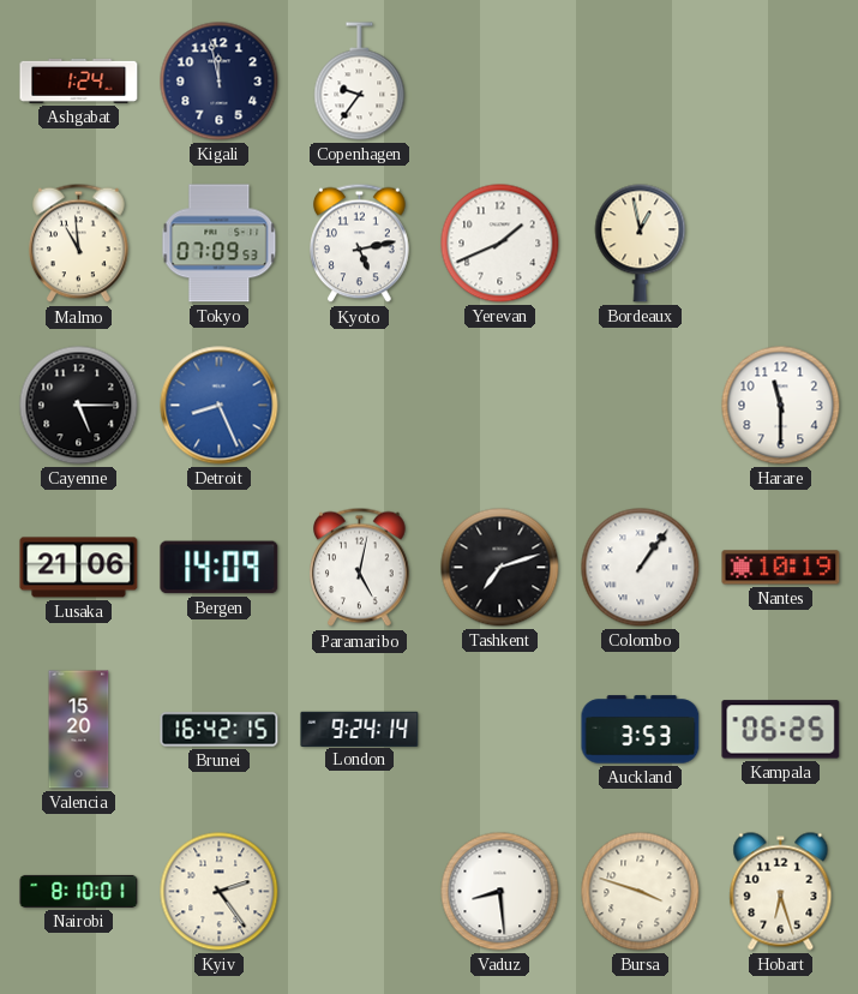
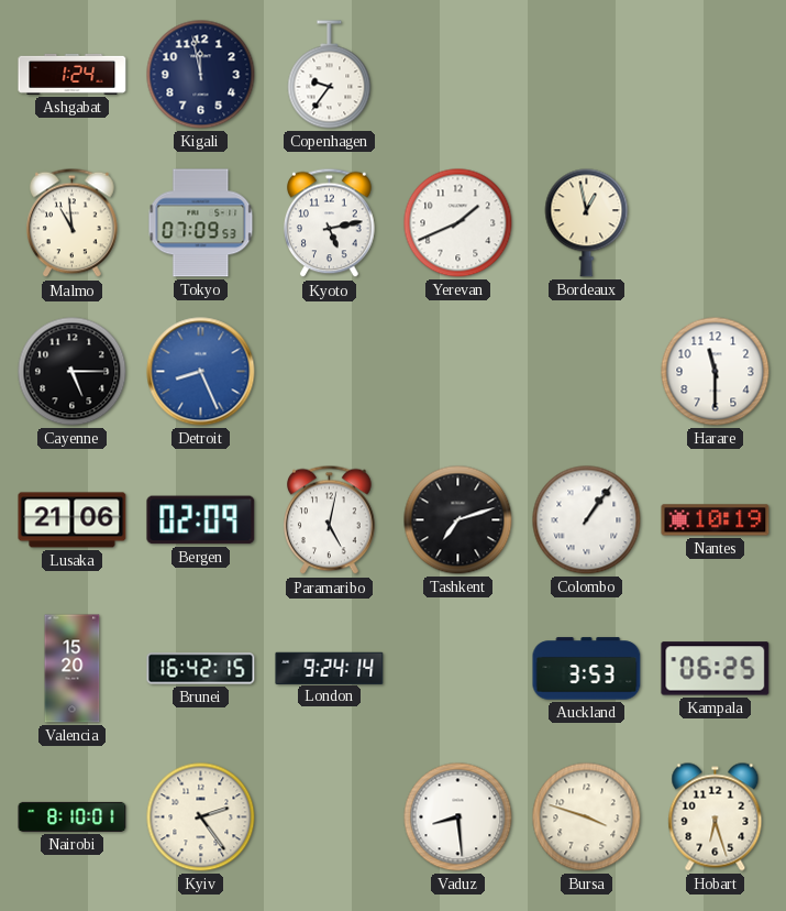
Bergen: 14:09 -> 02:09 (201, 520)
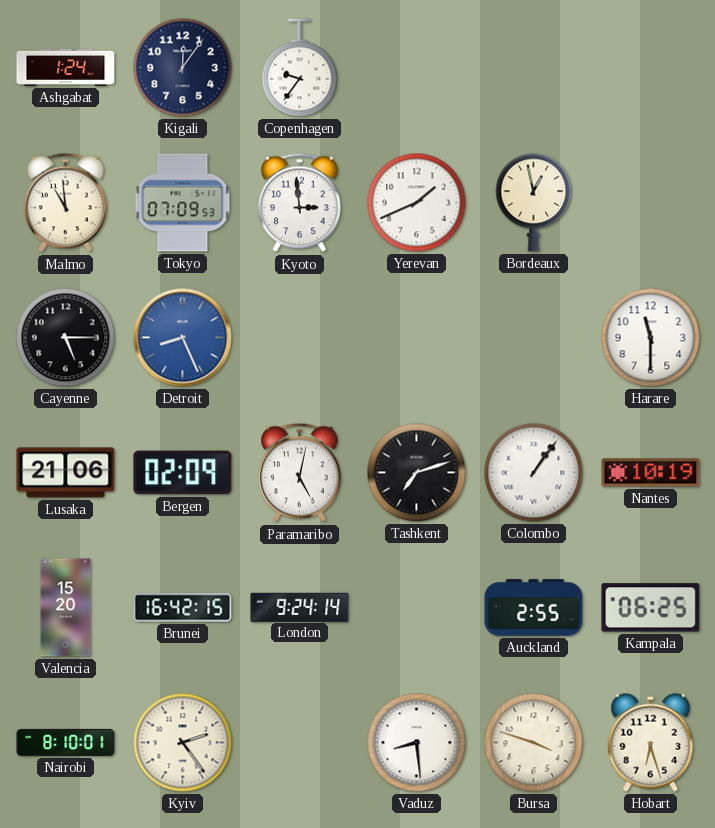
Kigali: 11:58 -> 12:06 (183, 68)
Kyoto: 5:13 -> 2:59 (300, 203)
Auckland: 3:53 -> 2:55 (534, 608)
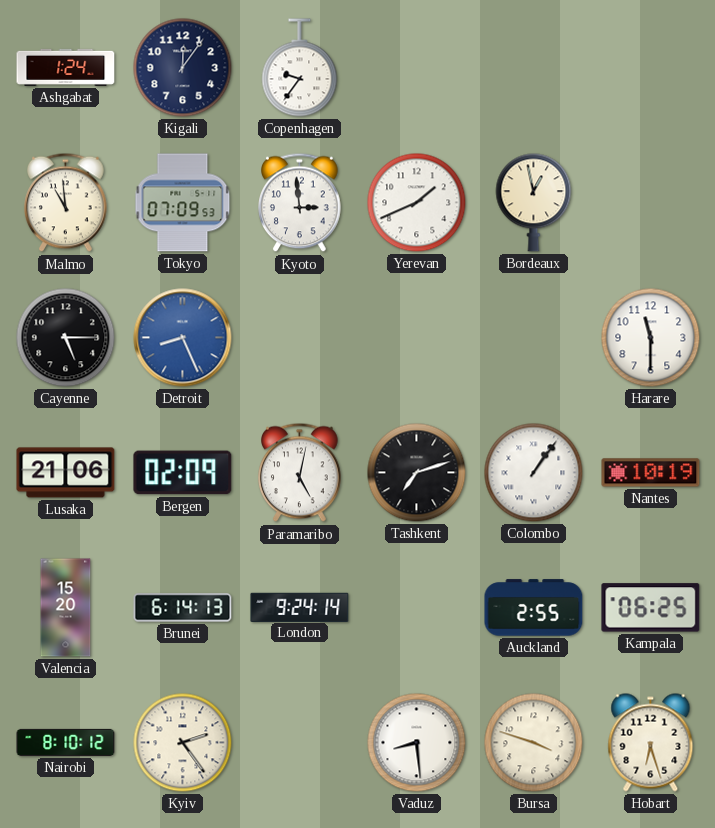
Brunei: 16:42 -> 6:14 (183, 608)
Nairobi: 8:10:01 -> 8:10:12 (66, 742)
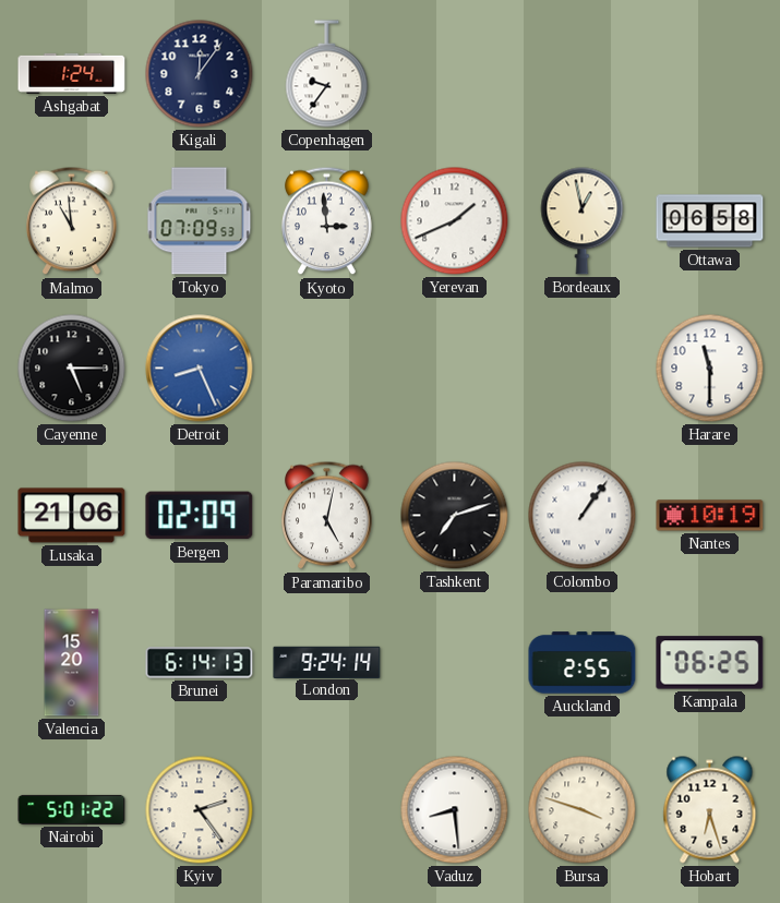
Ottawa: none -> 06:58 (710, 221)
Nairobi: 8:10 -> 5:01 (72, 809)
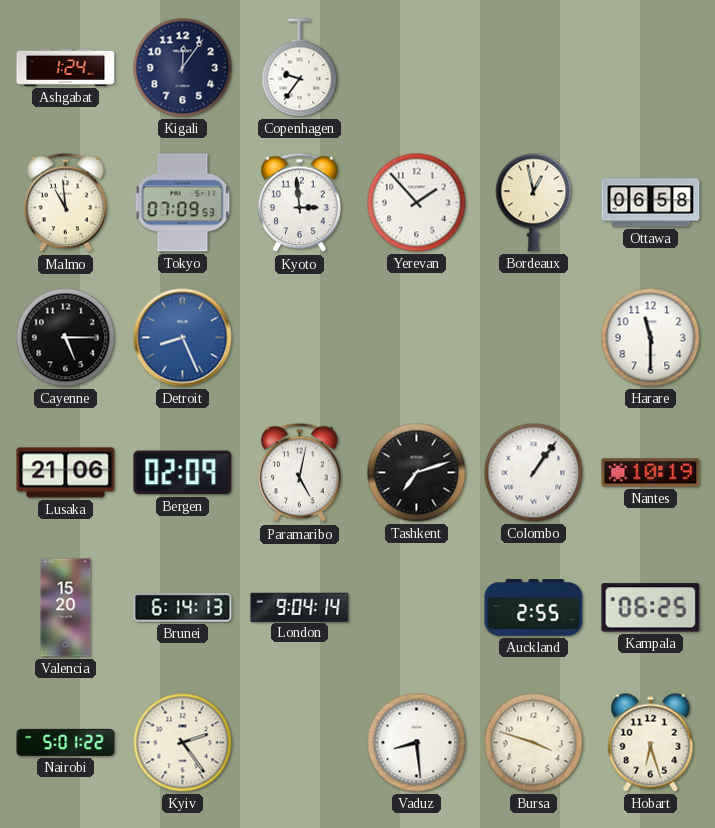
Yerevan: 1:41 -> 1:53 (417, 203)
London: 9:24 -> 9:04 (300, 607)
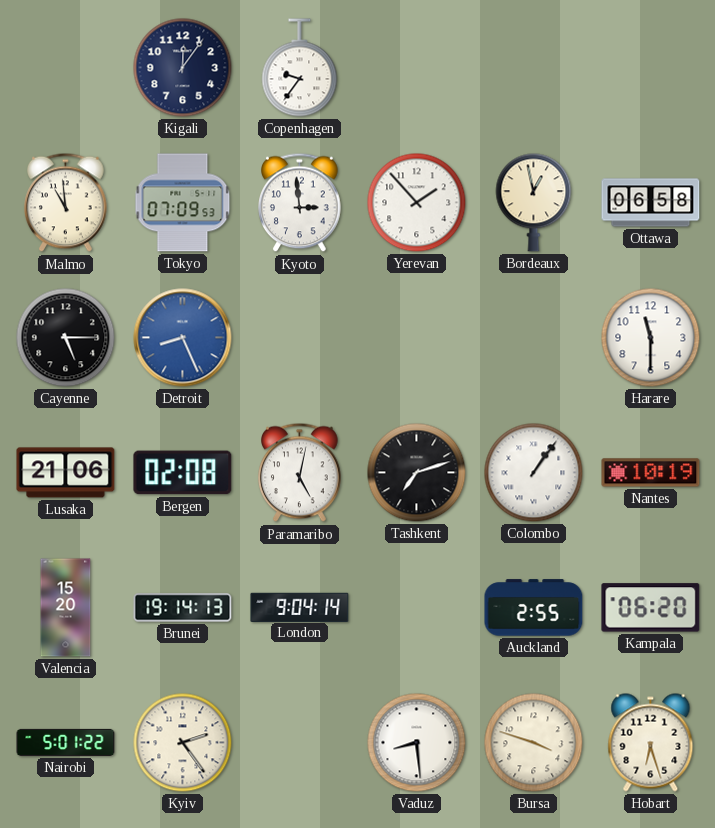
Ashgabat: 1:24 -> none (66, 67)
Bergen: 02:09 -> 02:08 (183, 473)
Brunei: 6:14 -> 19:14 (183, 608)
Kampala: 06:25 -> 06:20 (651, 608)
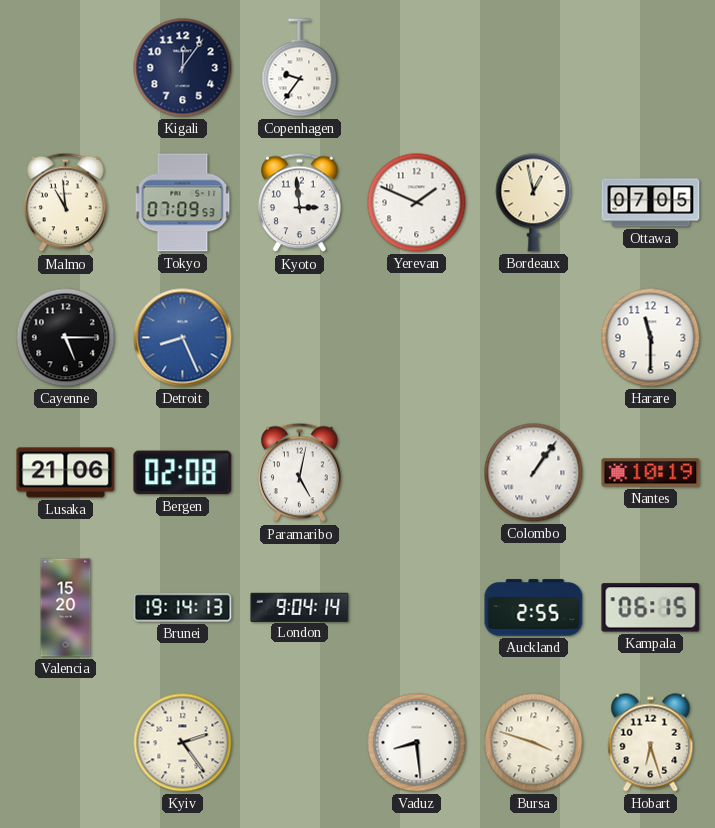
Yerevan: 1:53 -> 1:49 (417, 203)
Ottawa: 06:58 -> 07:05 (651, 203)
Tashkent: 7:12 -> none (417, 473)
Kampala: 06:20 -> 06:15 (651, 608)
Nairobi: 5:01 -> none (66, 742)
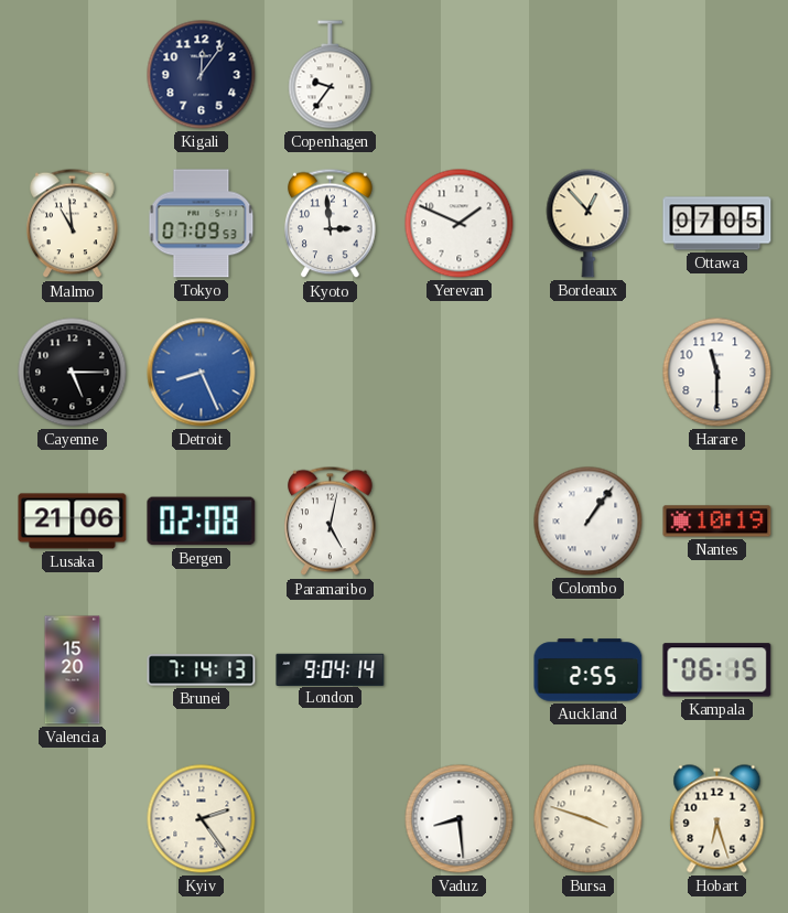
Bordeaux: 12:58 -> 12:53 (589, 224)
Brunei: 19:14 -> 7:14 (202, 670)
